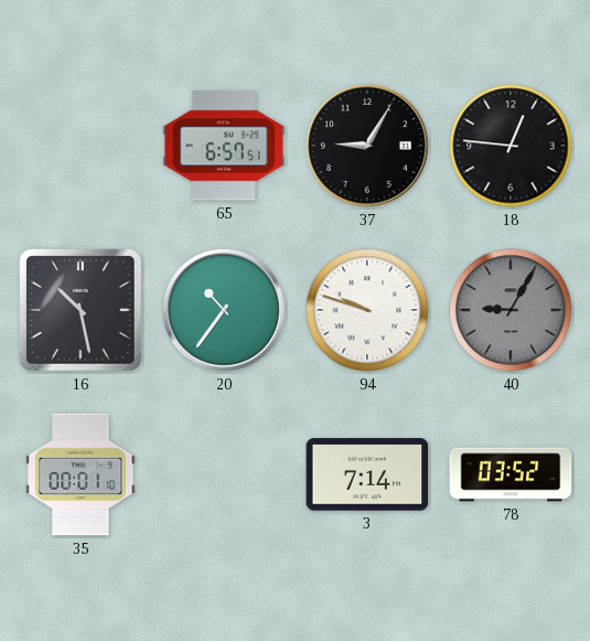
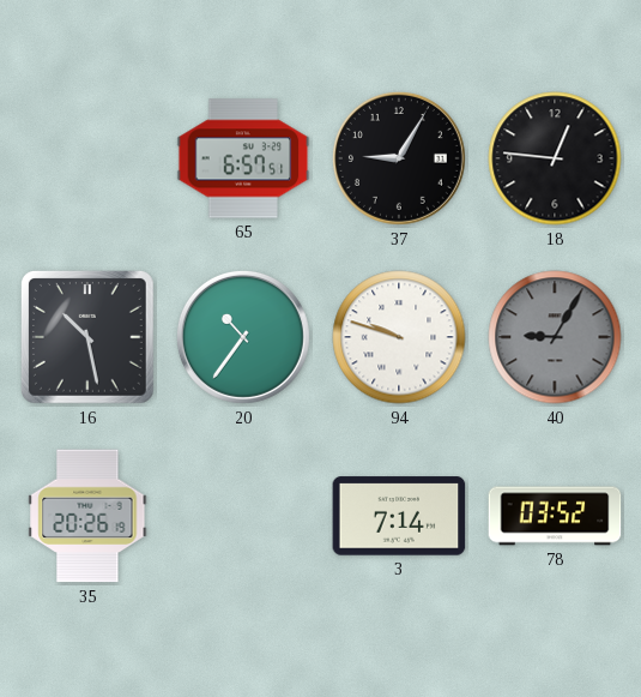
35: 00:01 -> 20:26 (87, 516)
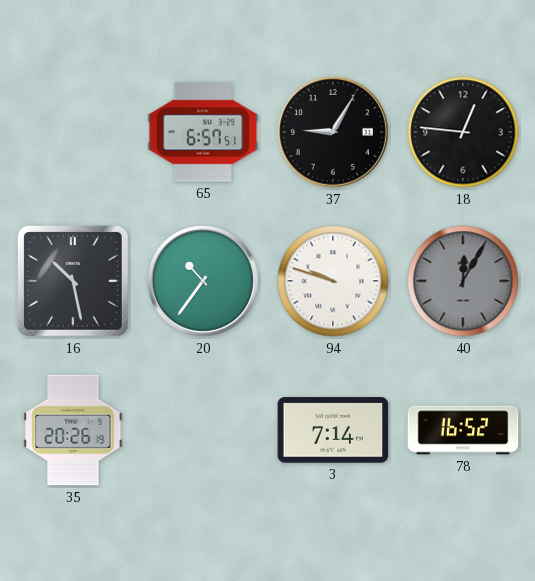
40: 9:05 -> 12:05 (463, 281)
78: 03:52 -> 16:52 (463, 430)
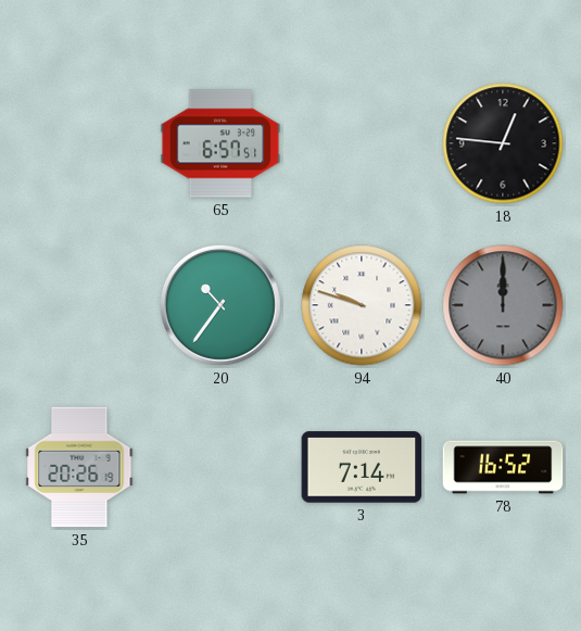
37: 9:05 -> none (333, 132)
16: 10:28 -> none (74, 282)
40: 12:05 -> 12:00 (503, 305)
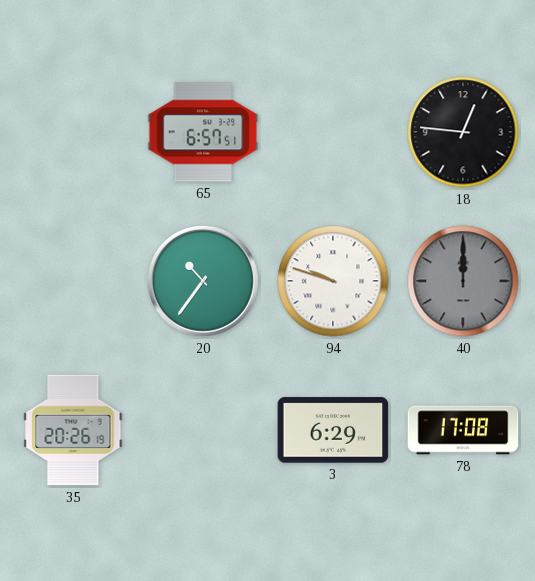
3: 7:14 -> 6:29 (333, 430)
78: 16:52 -> 17:08 (463, 430)
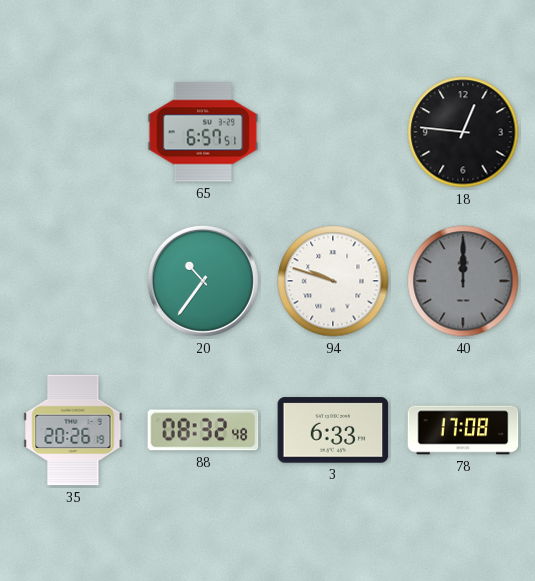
88: none -> 08:32 (203, 430)
3: 6:29 -> 6:33 (333, 430)
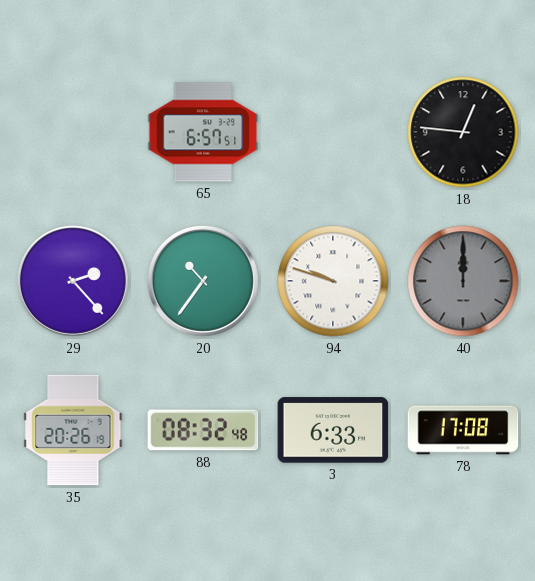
29: none -> 2:23 (73, 281)
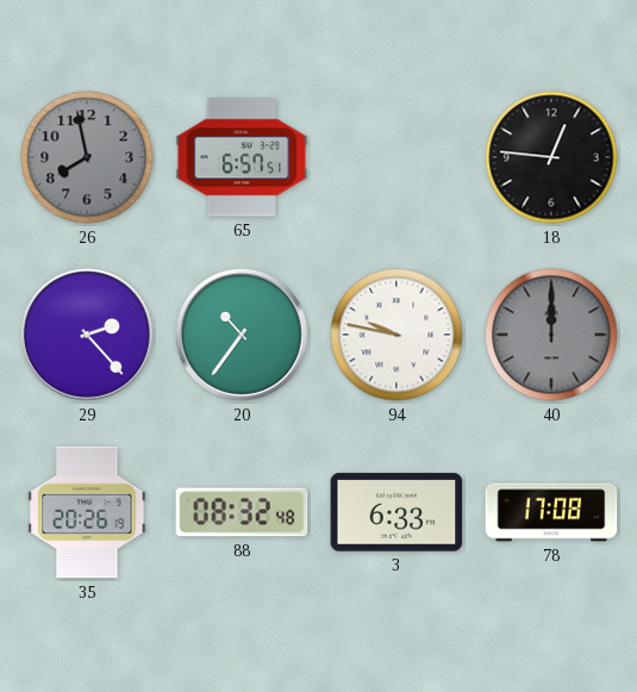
26: none -> 7:58 (87, 157)
94: 9:48 -> 9:47 (396, 335)
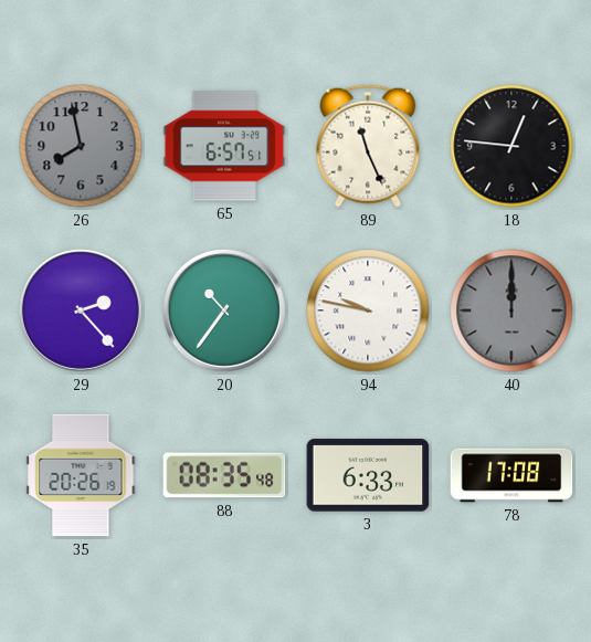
89: none -> 11:26 (368, 146)
88: 08:32 -> 08:35 (224, 475)
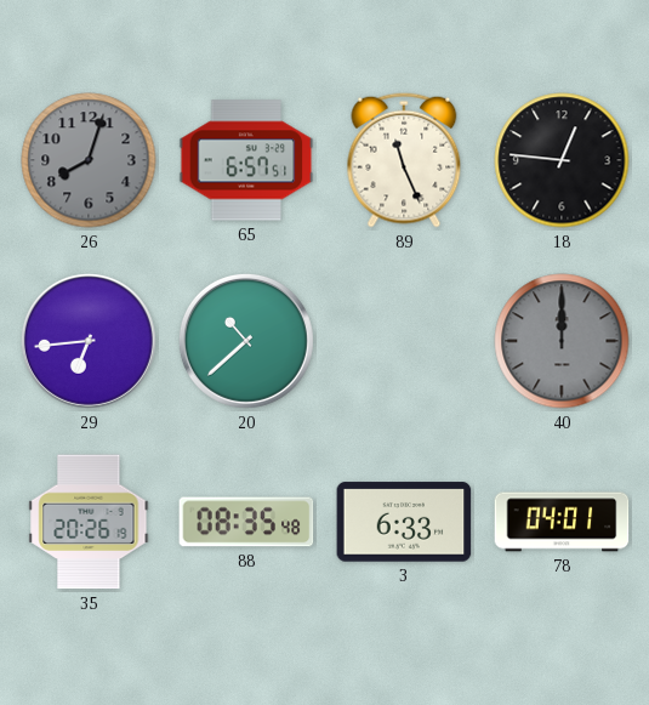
26: 7:58 -> 8:03 (89, 160)
29: 2:23 -> 6:44 (89, 341)
20: 10:36 -> 10:38 (246, 341)
94: 9:47 -> none (368, 311)
78: 17:08 -> 04:01 (562, 522)
